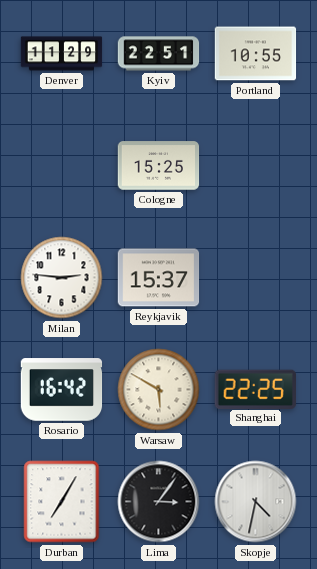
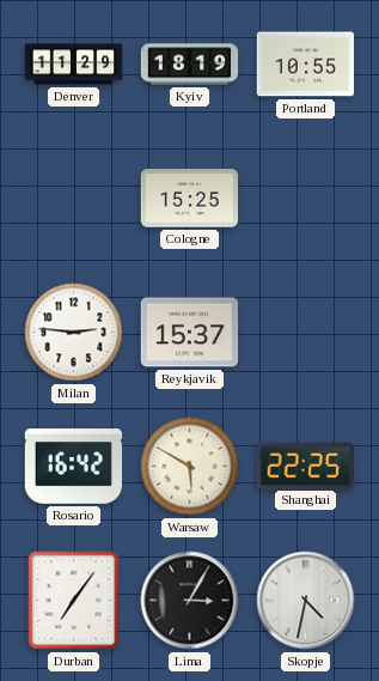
Kyiv: 22:51 -> 18:19 (190, 65)
Durban: 7:05 -> 7:06 (74, 601)
Lima: 3:06 -> 3:05 (190, 601)
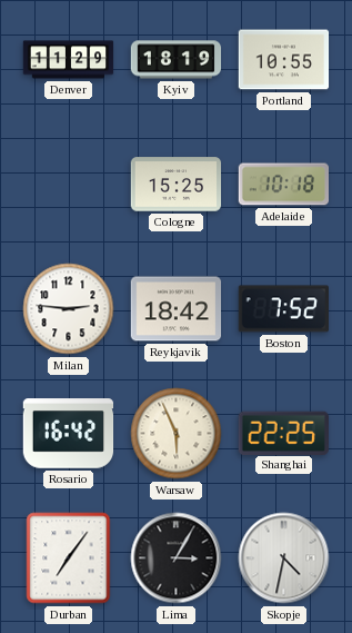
Adelaide: none -> 10:18 (284, 185)
Reykjavik: 15:37 -> 18:42 (177, 309)
Boston: none -> 7:52 (283, 309)
Warsaw: 5:50 -> 5:56 (177, 434)
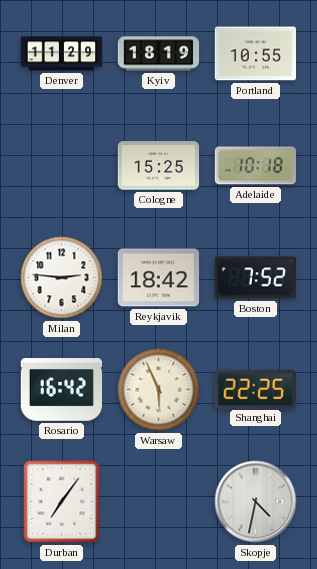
Lima: 3:05 -> none (177, 558)
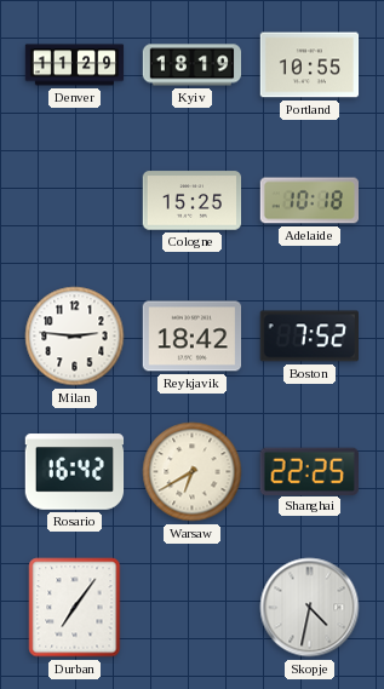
Warsaw: 5:56 -> 6:40 (193, 472)
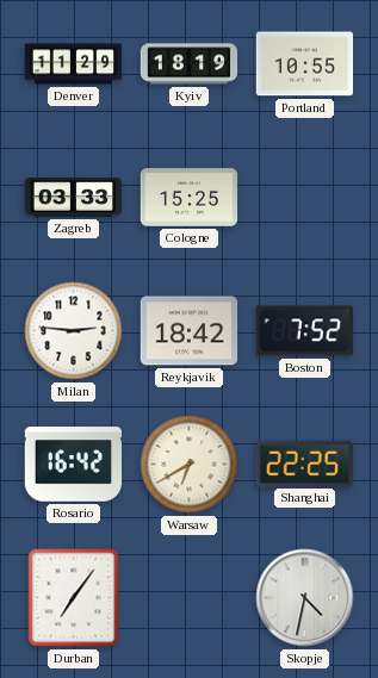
Zagreb: none -> 03:33 (74, 198)
Adelaide: 10:18 -> none (310, 201)
